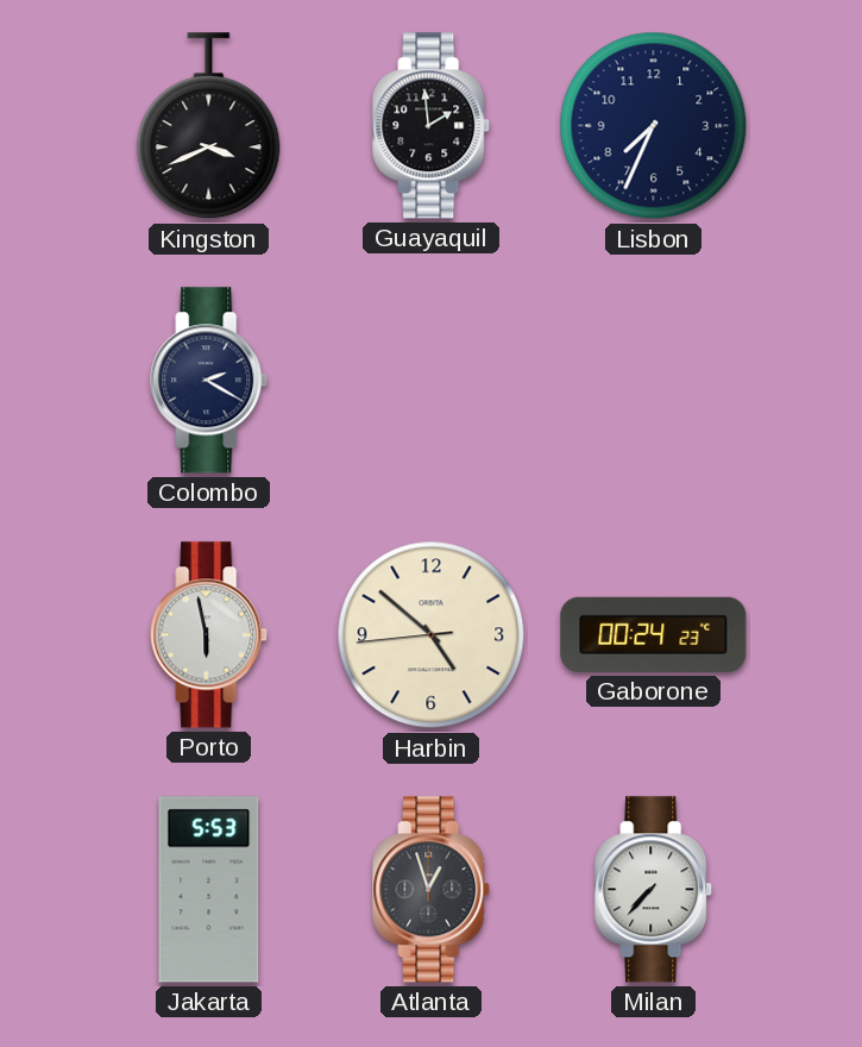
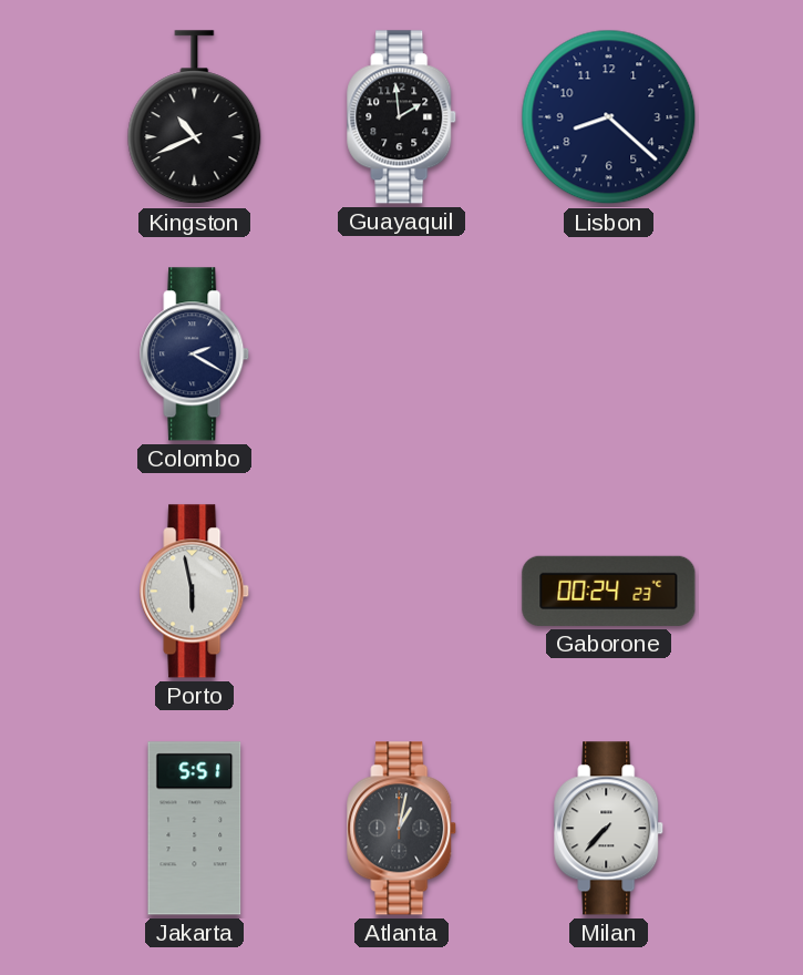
Kingston: 3:41 -> 10:41 (195, 117)
Lisbon: 7:34 -> 8:22 (609, 117)
Harbin: 4:51 -> none (432, 635)
Jakarta: 5:53 -> 5:51 (195, 829)
Atlanta: 12:57 -> 1:02 (402, 829)
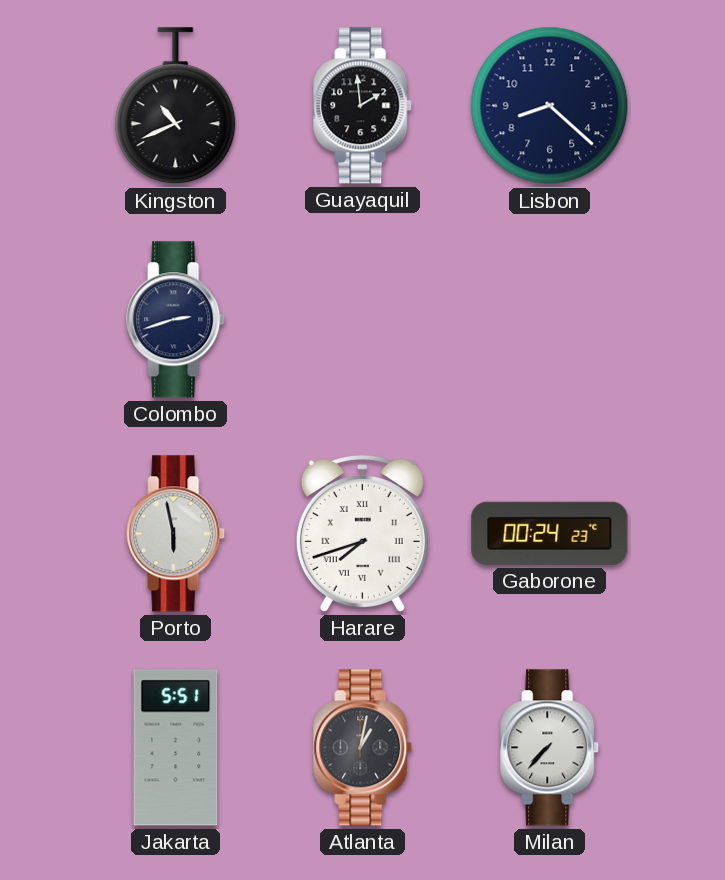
Colombo: 2:20 -> 2:42 (176, 320)
Harare: none -> 7:42 (362, 533)
